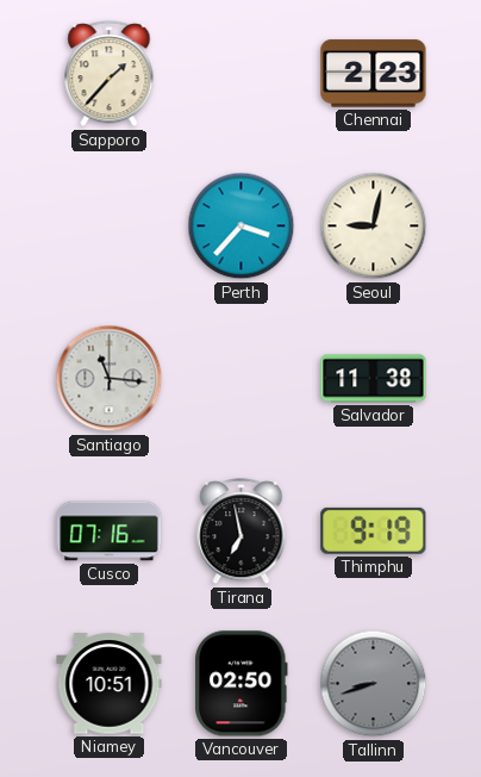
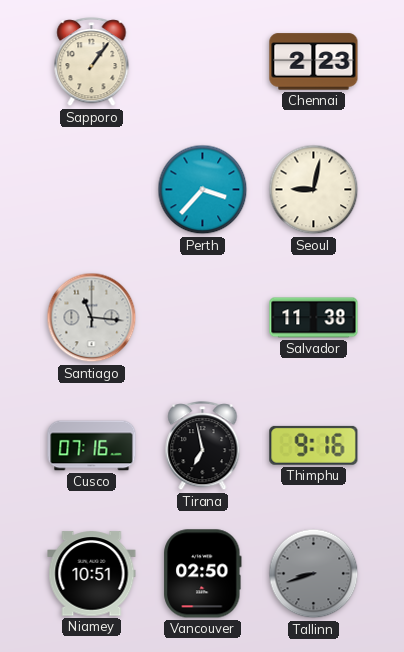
Sapporo: 1:37 -> 1:06 (92, 62)
Thimphu: 9:19 -> 9:16 (314, 445)
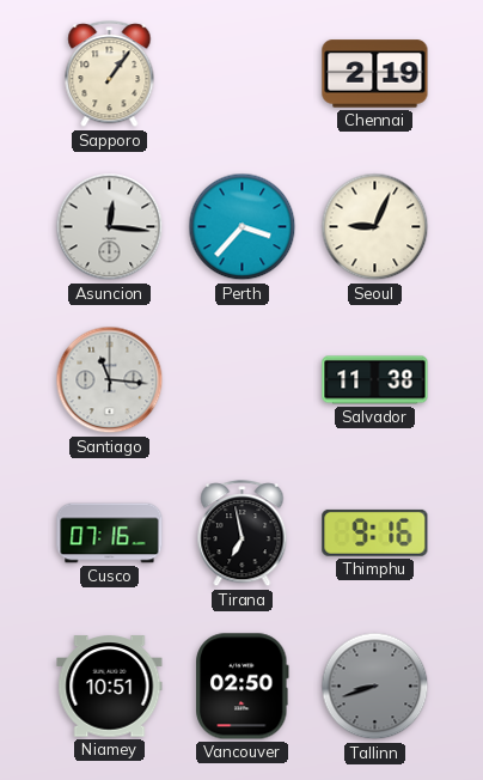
Chennai: 2:23 -> 2:19 (375, 74)
Asuncion: none -> 12:16 (110, 227)
Seoul: 9:02 -> 9:04 (375, 227)
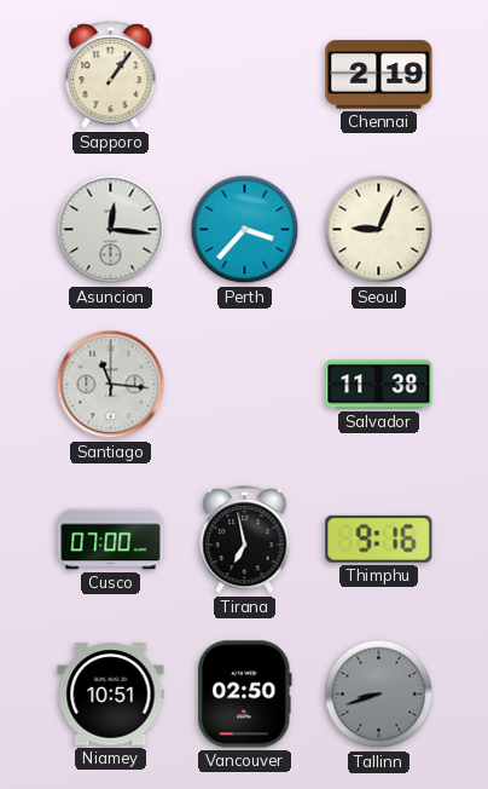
Cusco: 07:16 -> 07:00 (111, 540)
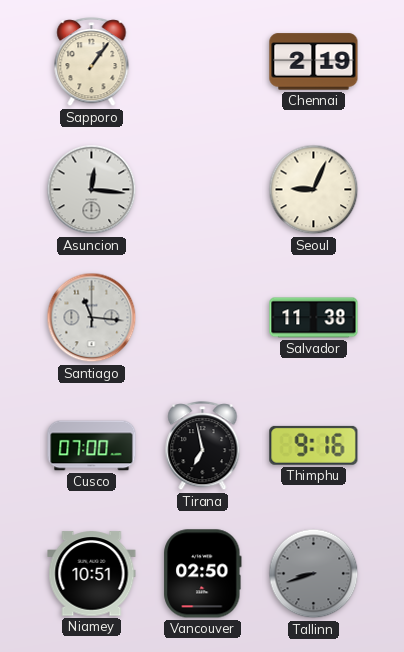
Perth: 3:37 -> none (245, 230)
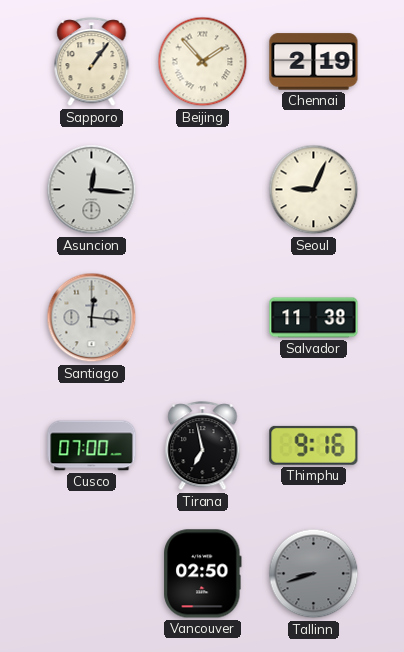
Beijing: none -> 1:53 (203, 62)
Santiago: 11:16 -> 12:16 (92, 318)
Niamey: 10:51 -> none (92, 574)
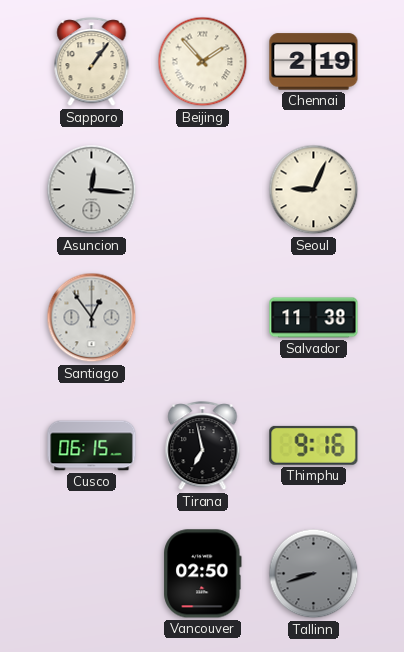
Santiago: 12:16 -> 12:54 (92, 318)
Cusco: 07:00 -> 06:15 (92, 446)
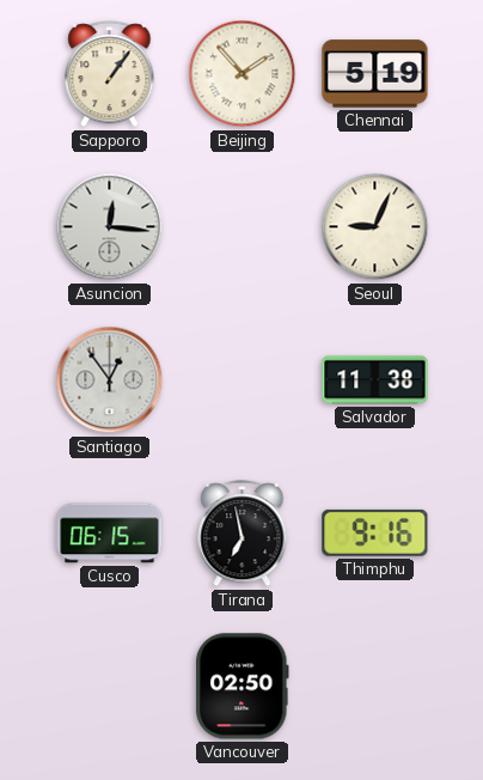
Chennai: 2:19 -> 5:19 (375, 74)
Tallinn: 8:42 -> none (314, 574)
